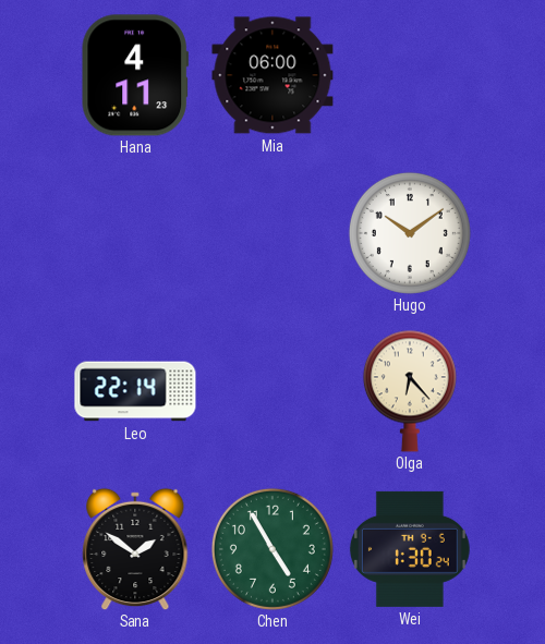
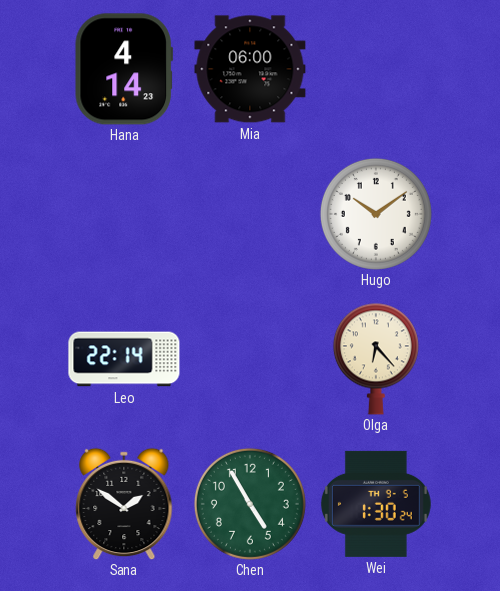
Hana: 4:11 -> 4:14 (124, 69)
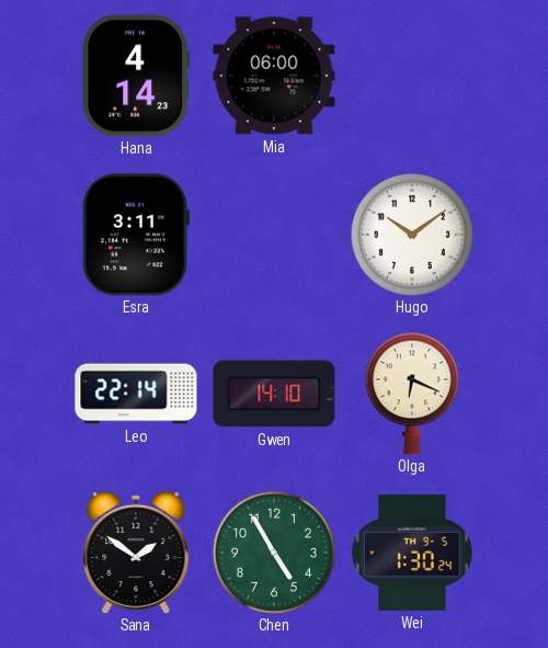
Esra: none -> 3:11 (136, 235)
Gwen: none -> 14:10 (274, 394)
Olga: 6:23 -> 6:19 (412, 394)
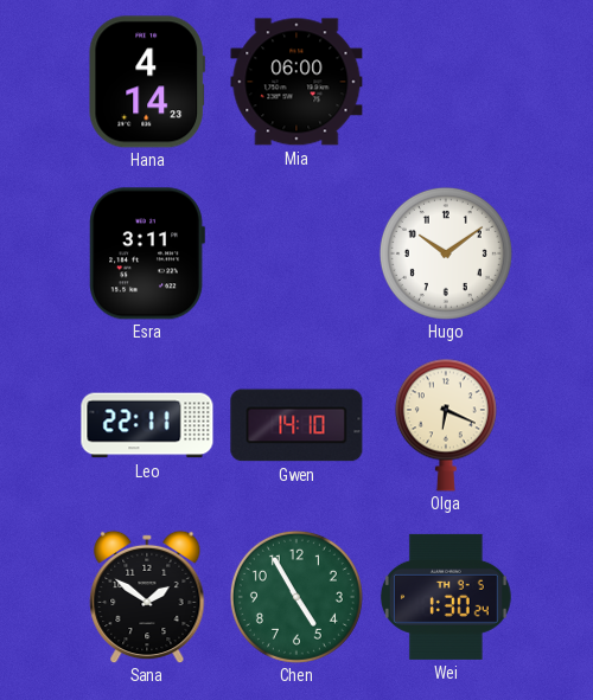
Leo: 22:14 -> 22:11 (147, 425)
